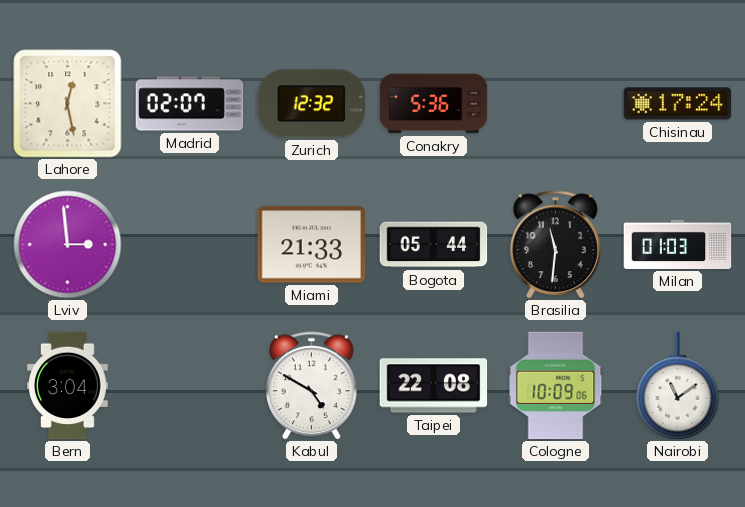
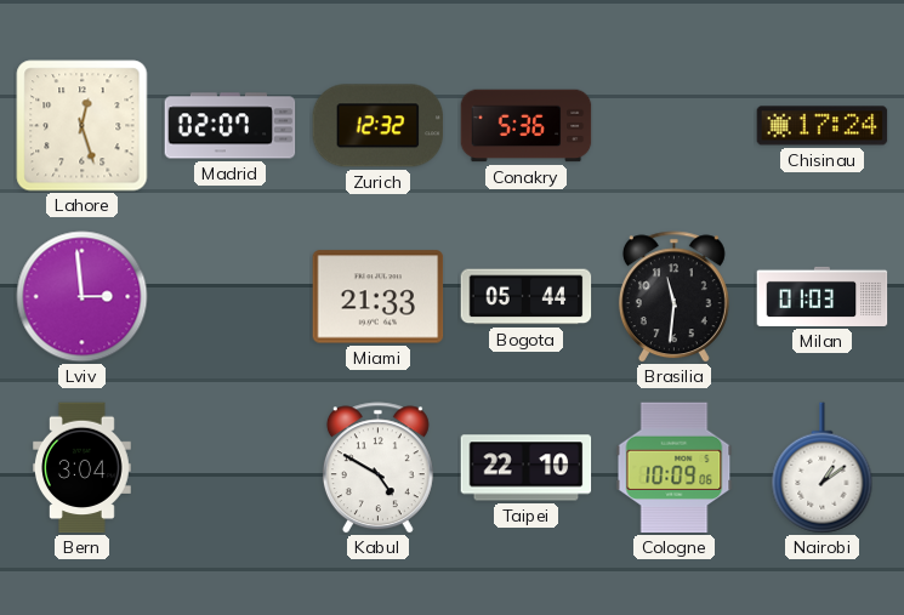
Lahore: 12:28 -> 12:27 (83, 126)
Taipei: 22:08 -> 22:10 (527, 468)
Nairobi: 11:09 -> 1:09 (823, 468)
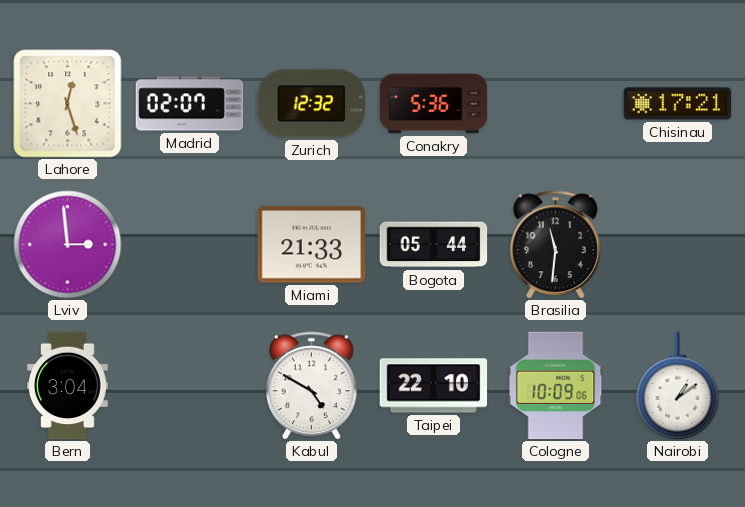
Chisinau: 17:24 -> 17:21 (678, 104)
Milan: 01:03 -> none (823, 296)
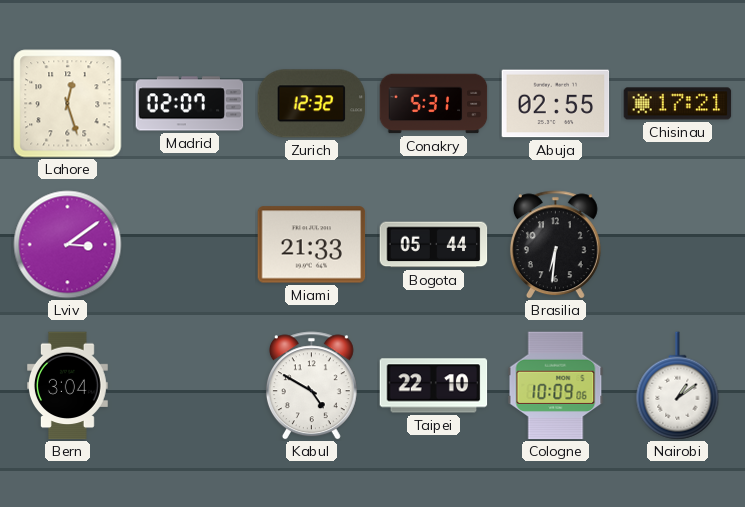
Conakry: 5:36 -> 5:31 (434, 104)
Abuja: none -> 02:55 (556, 104)
Lviv: 2:59 -> 3:09 (68, 245)
Brasilia: 11:31 -> 6:31 (555, 245)
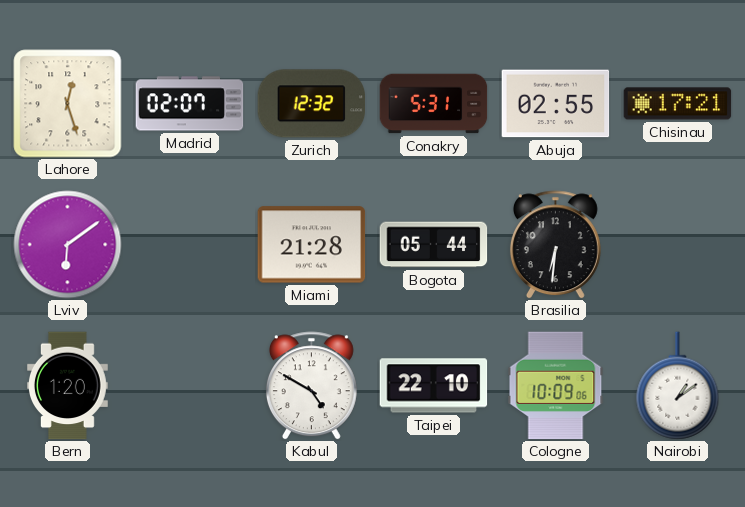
Lviv: 3:09 -> 6:09 (68, 245)
Miami: 21:33 -> 21:28 (312, 245)
Bern: 3:04 -> 1:20 (68, 386)
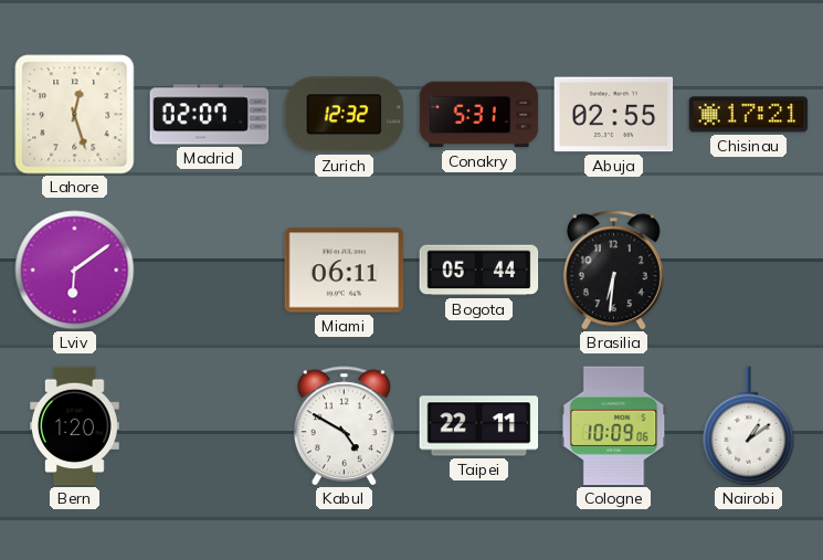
Miami: 21:28 -> 06:11 (345, 271)
Taipei: 22:10 -> 22:11 (479, 426)
